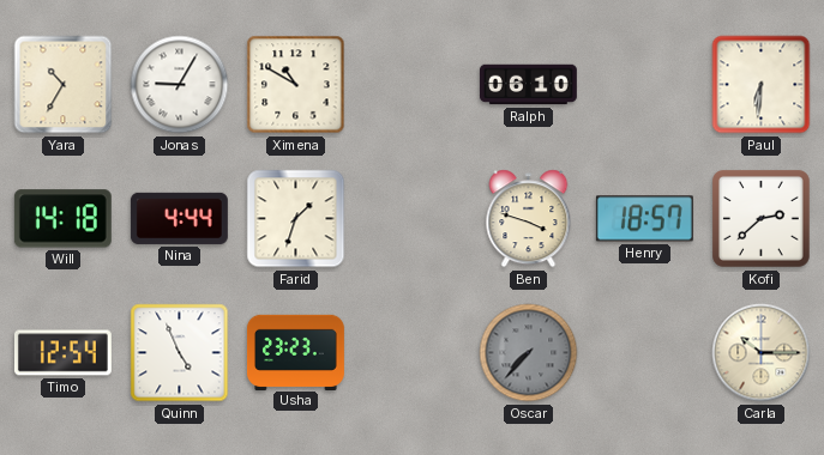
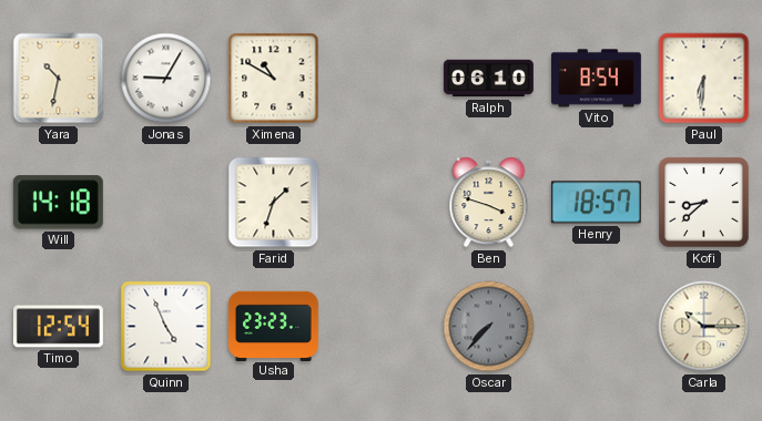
Yara: 10:35 -> 10:32 (59, 79)
Vito: none -> 8:54 (596, 79)
Nina: 4:44 -> none (179, 218)
Kofi: 2:38 -> 8:38 (704, 203)
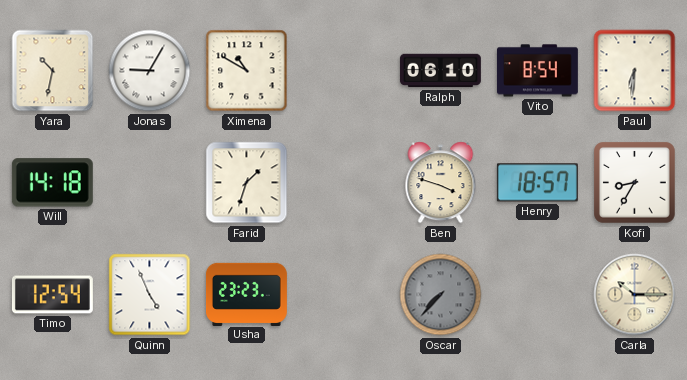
Kofi: 8:38 -> 8:35 (635, 183)
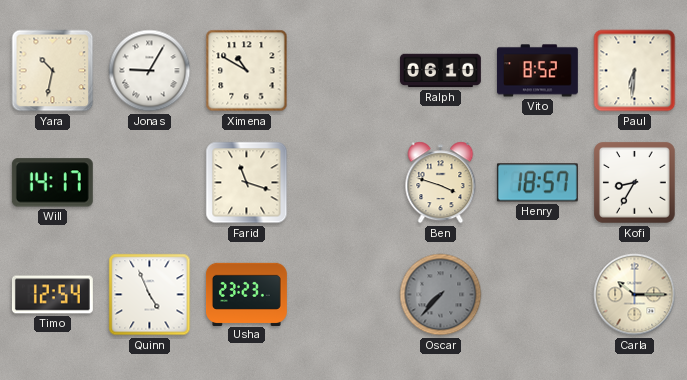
Vito: 8:54 -> 8:52 (537, 71)
Will: 14:18 -> 14:17 (52, 183)
Farid: 1:33 -> 11:18 (247, 183)
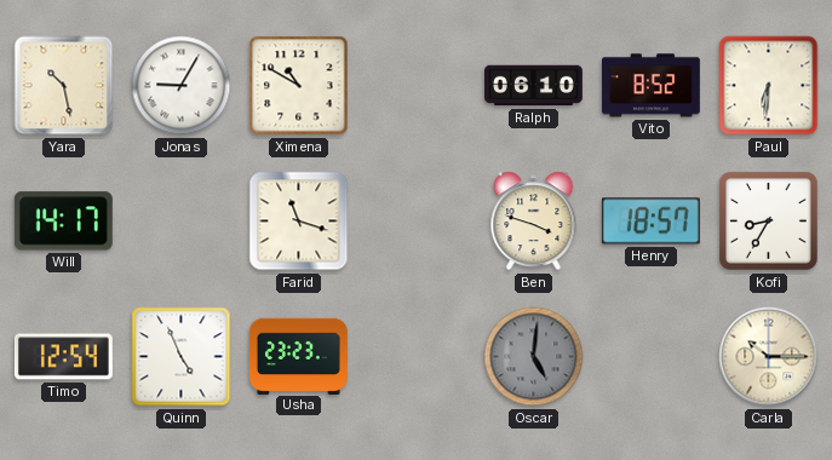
Yara: 10:32 -> 10:28 (64, 86)
Oscar: 7:37 -> 5:01 (534, 357)
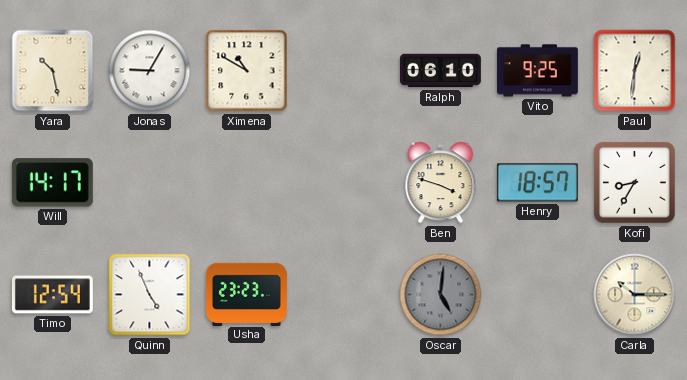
Vito: 8:52 -> 9:25 (537, 71)
Paul: 6:31 -> 12:31 (635, 71)
Farid: 11:18 -> none (299, 222)
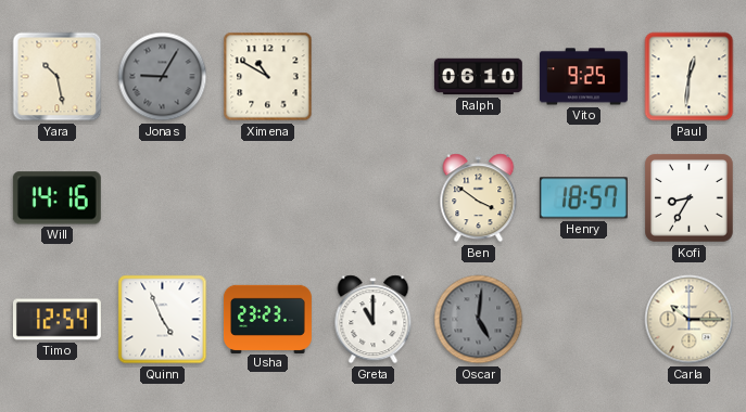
Jonas dial: white -> grey (163, 77)
Will: 14:17 -> 14:16 (56, 198)
Ben: 3:48 -> 3:51 (479, 198)
Greta: none -> 11:00 (374, 320)
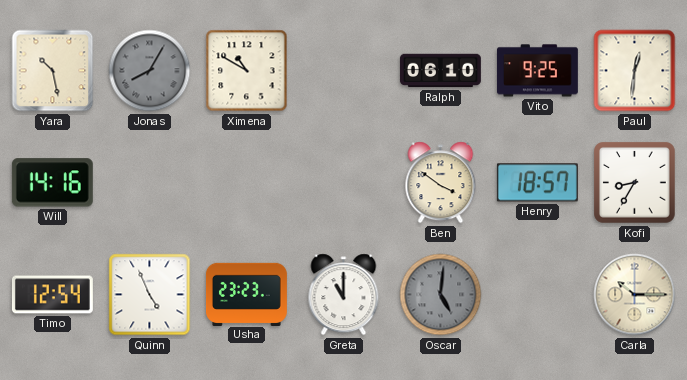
Jonas: 9:05 -> 8:05 (150, 71)
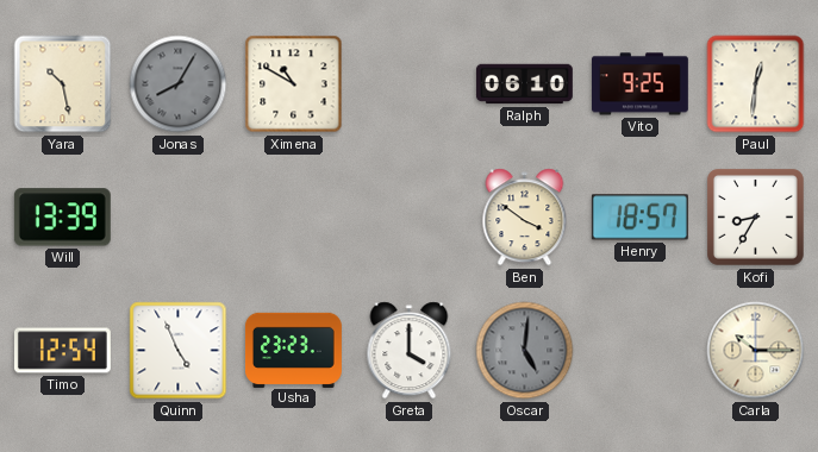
Will: 14:16 -> 13:39 (62, 218)
Greta: 11:00 -> 4:00 (410, 351)
